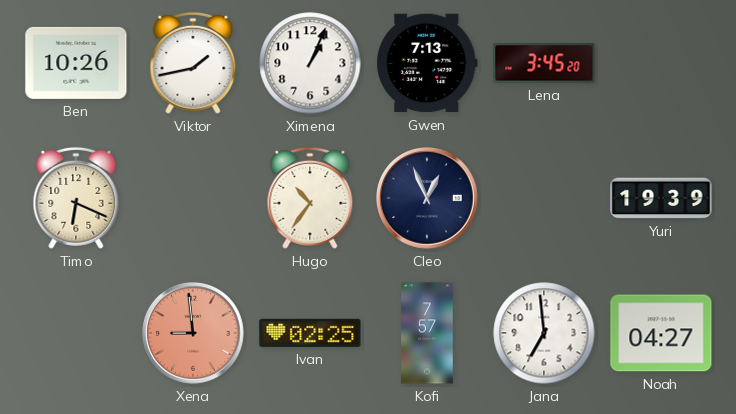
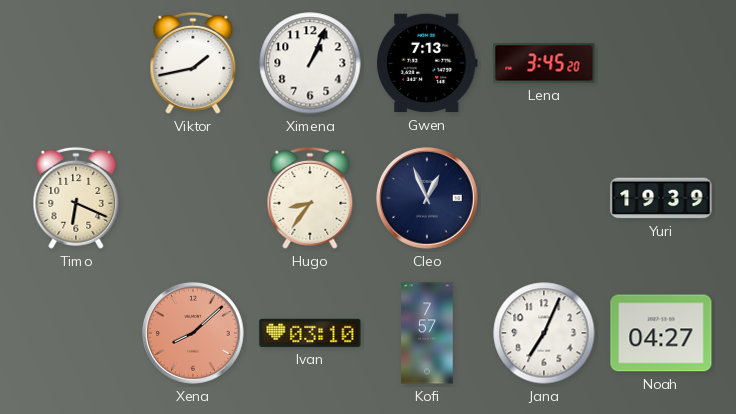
Ben: 10:26 -> none (76, 63)
Hugo: 10:36 -> 8:36 (310, 198)
Xena: 8:59 -> 8:08 (194, 334)
Ivan: 02:25 -> 03:10 (310, 333)
Jana: 6:59 -> 7:04 (544, 333)
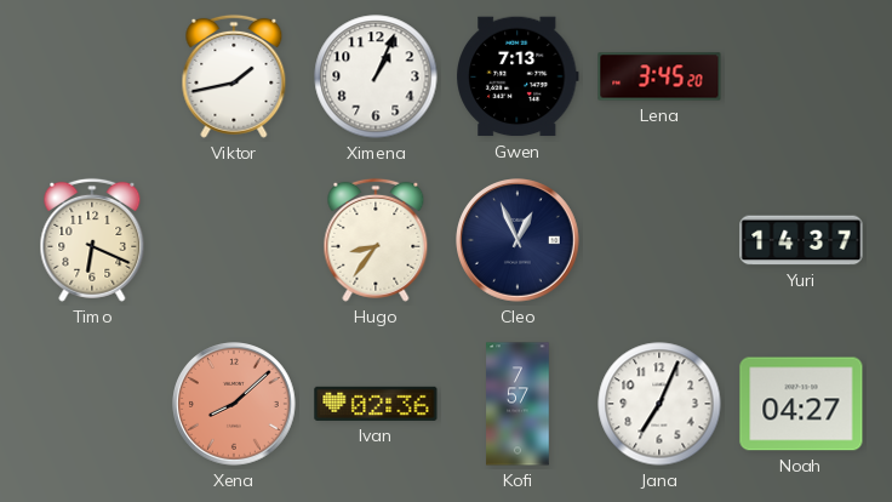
Yuri: 19:39 -> 14:37 (801, 240)
Ivan: 03:10 -> 02:36 (376, 404)
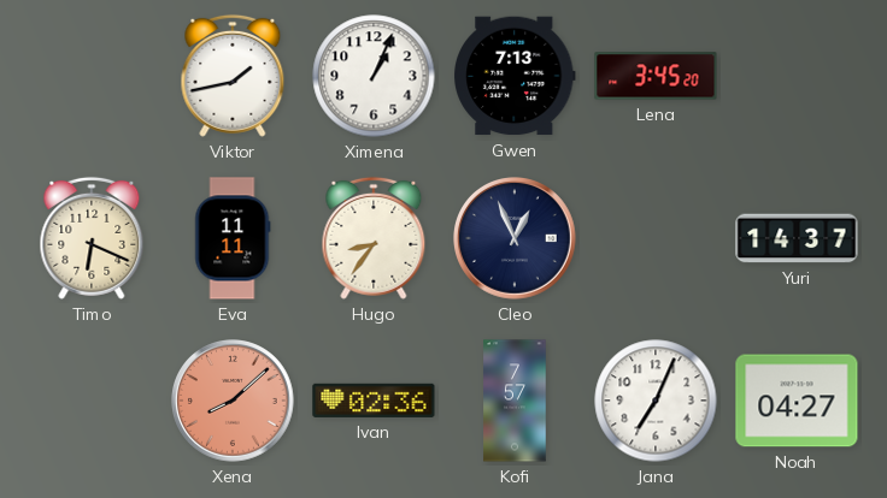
Eva: none -> 11:11 (233, 238)
